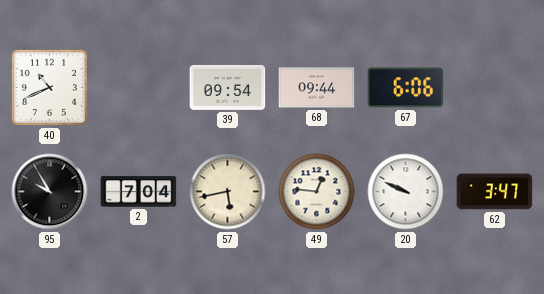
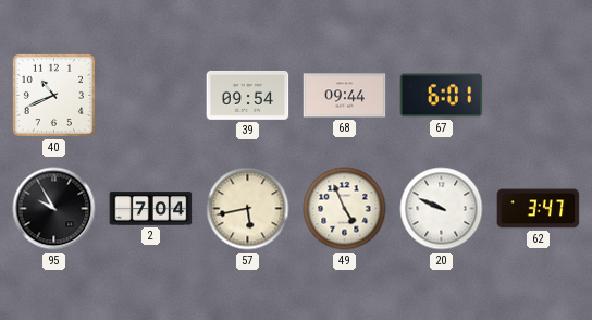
67: 6:06 -> 6:01 (442, 96)
49: 12:46 -> 4:56 (345, 209)
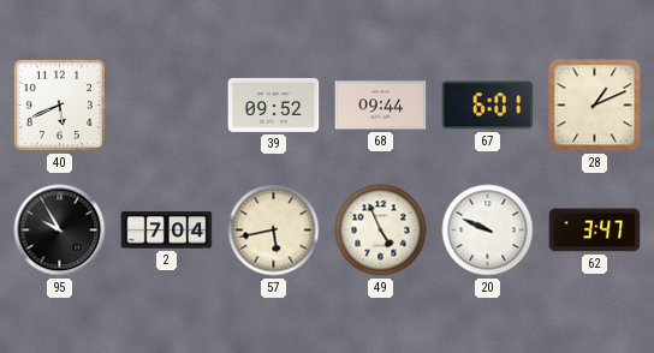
40: 10:41 -> 5:41 (59, 104)
39: 09:54 -> 09:52 (274, 104)
28: none -> 1:11 (595, 106)
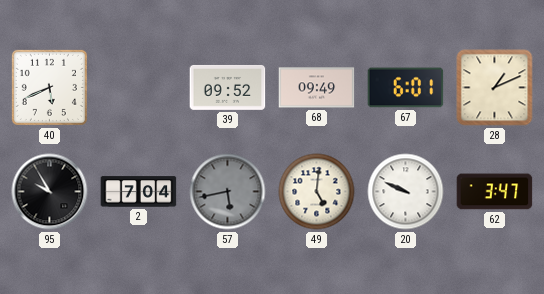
68: 09:44 -> 09:49 (317, 88)
57 dial: cream -> grey (228, 192)
49: 4:56 -> 5:01 (317, 192)
